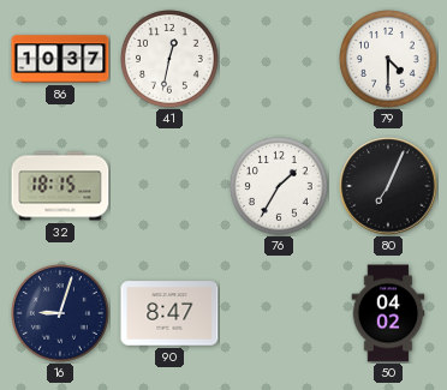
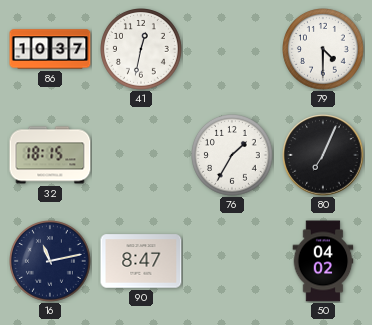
16: 9:03 -> 11:13 (51, 262)
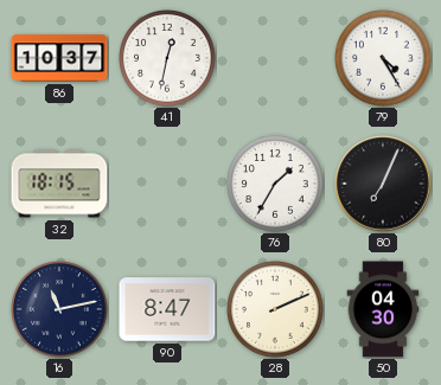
79: 4:30 -> 4:25 (384, 59)
28: none -> 2:11 (276, 310)
50: 04:02 -> 04:30 (383, 309)
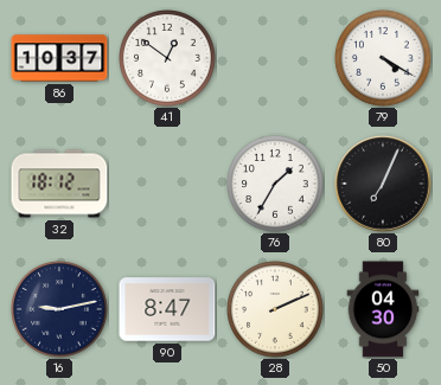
41: 12:32 -> 12:51 (168, 59)
79: 4:25 -> 4:20 (384, 59)
32: 18:15 -> 18:12 (59, 184)
16: 11:13 -> 9:13 (60, 310)
